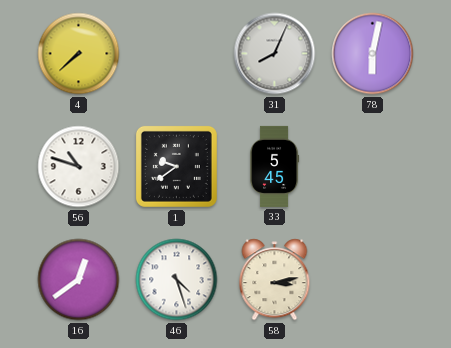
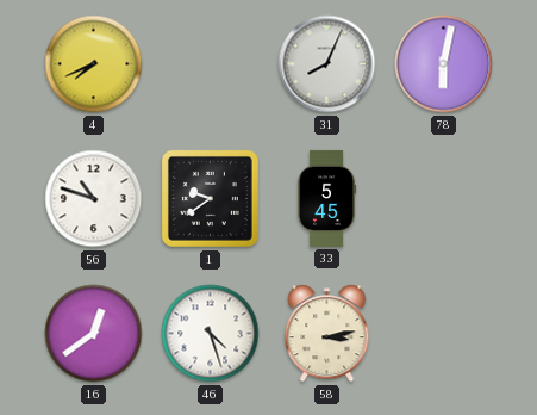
4: 7:38 -> 7:41 (94, 64)
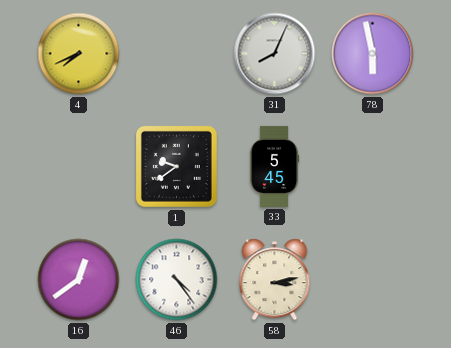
78: 6:02 -> 5:58 (373, 54)
56: 10:48 -> none (94, 199)
46: 4:27 -> 4:24 (177, 280)
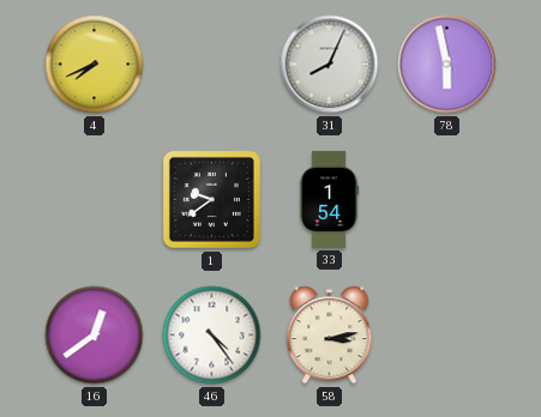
33: 5:45 -> 1:54 (330, 199)
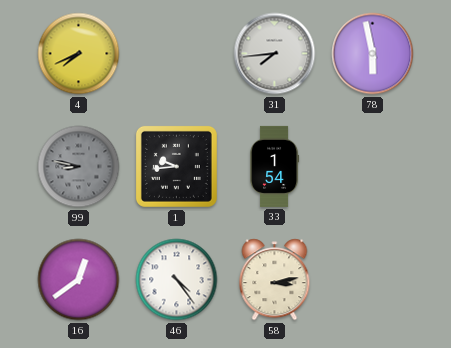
31: 8:04 -> 7:44 (275, 54)
99: none -> 8:47 (79, 167)
1: 9:39 -> 9:44 (176, 166)
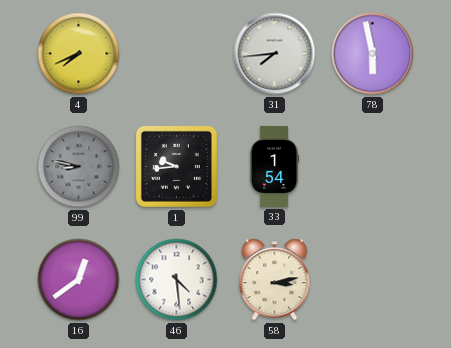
46: 4:24 -> 4:29 (177, 280)
